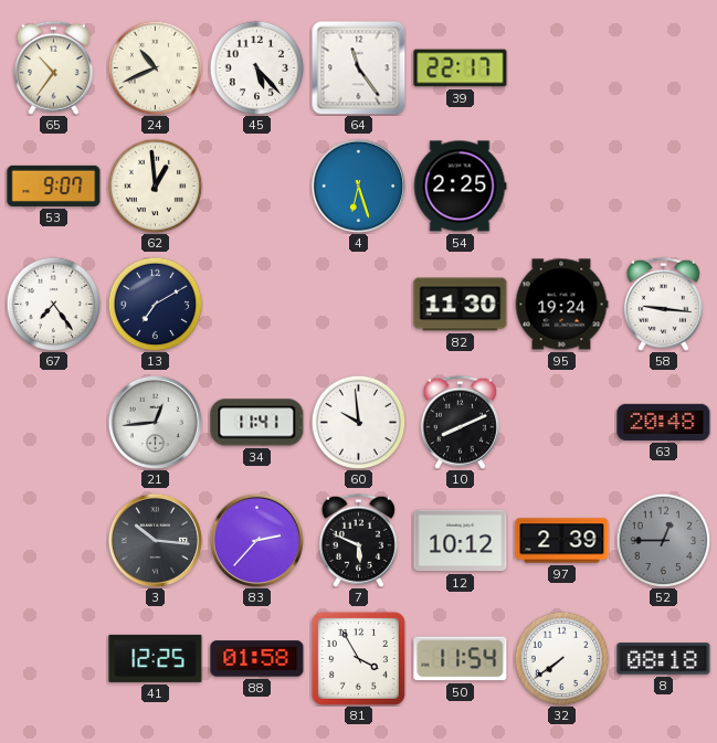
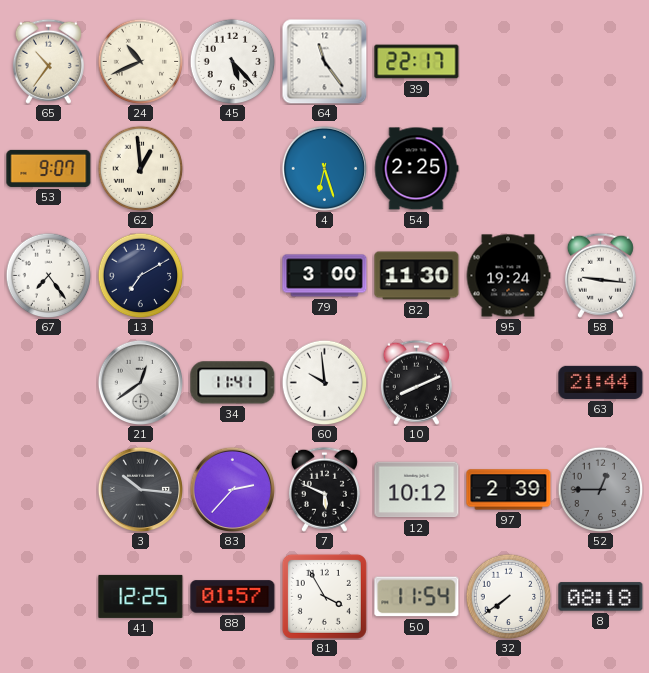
79: none -> 3:00 (325, 276)
21: 12:44 -> 12:39 (140, 382)
63: 20:48 -> 21:44 (601, 382)
88: 01:58 -> 01:57 (233, 597)
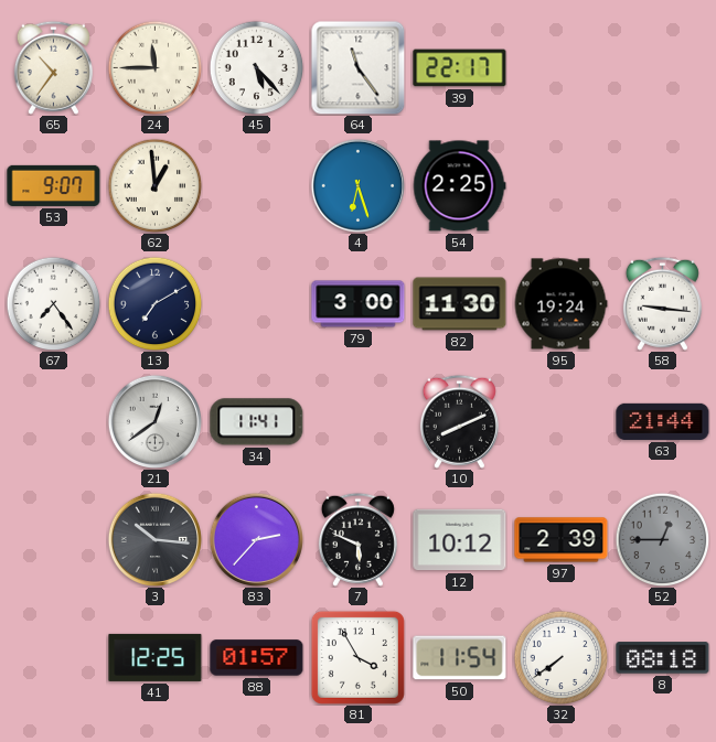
24: 10:41 -> 11:45 (154, 67)
60: 9:59 -> none (324, 382)
